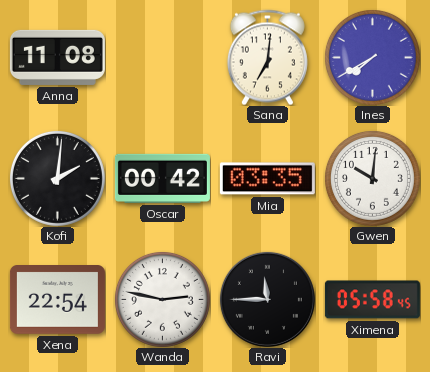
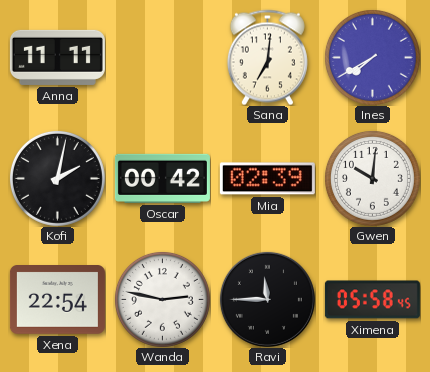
Anna: 11:08 -> 11:11 (57, 57)
Kofi: 2:01 -> 2:02 (57, 178)
Mia: 03:35 -> 02:39 (267, 179)
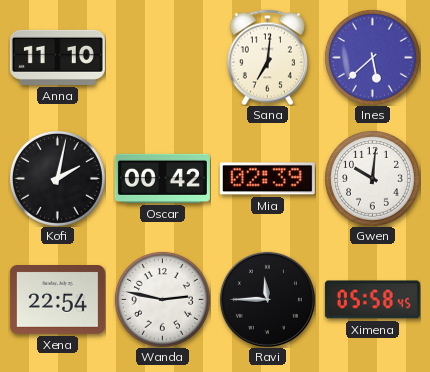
Anna: 11:11 -> 11:10 (57, 57)
Ines: 7:40 -> 5:38 (372, 57)
